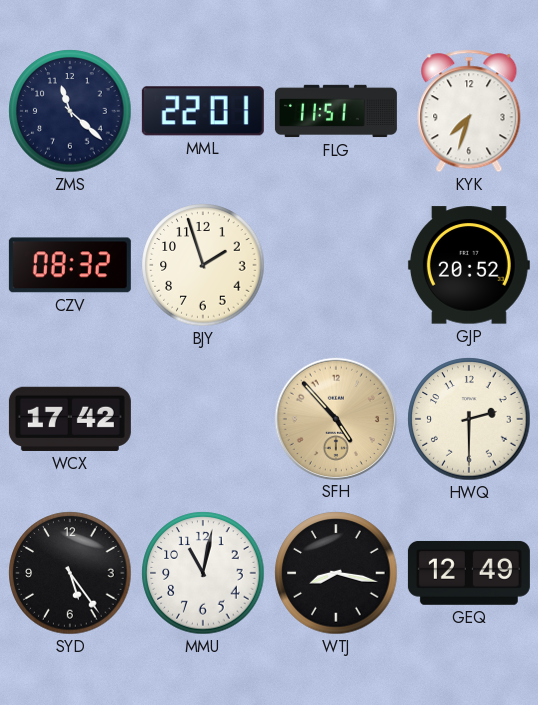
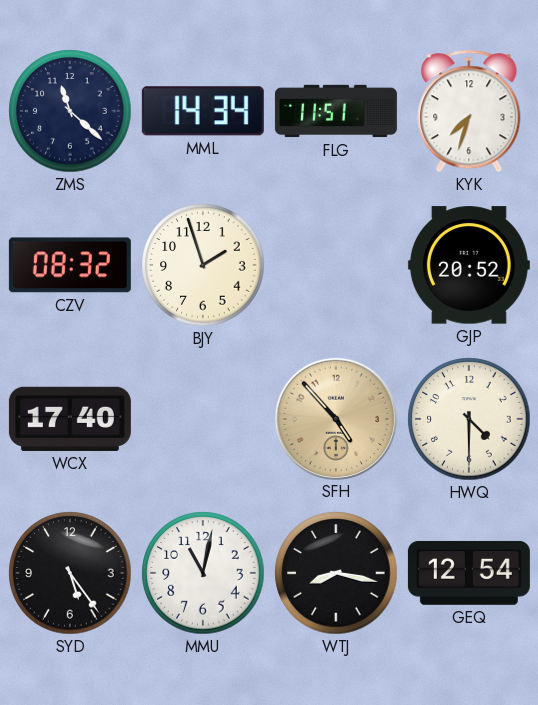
MML: 22:01 -> 14:34 (203, 111)
WCX: 17:42 -> 17:40 (70, 419)
HWQ: 2:30 -> 4:30 (469, 419)
GEQ: 12:49 -> 12:54 (469, 573)
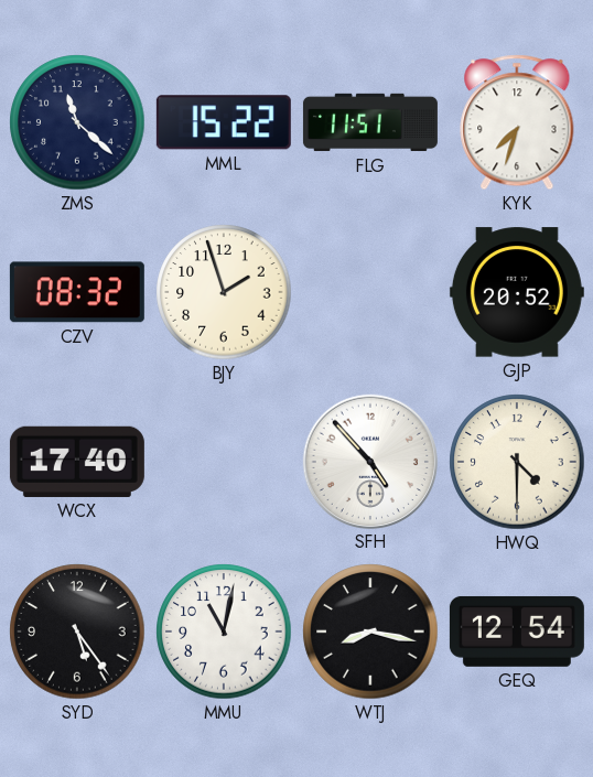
MML: 14:34 -> 15:22 (224, 122)
SFH dial: champagne -> white (369, 461)
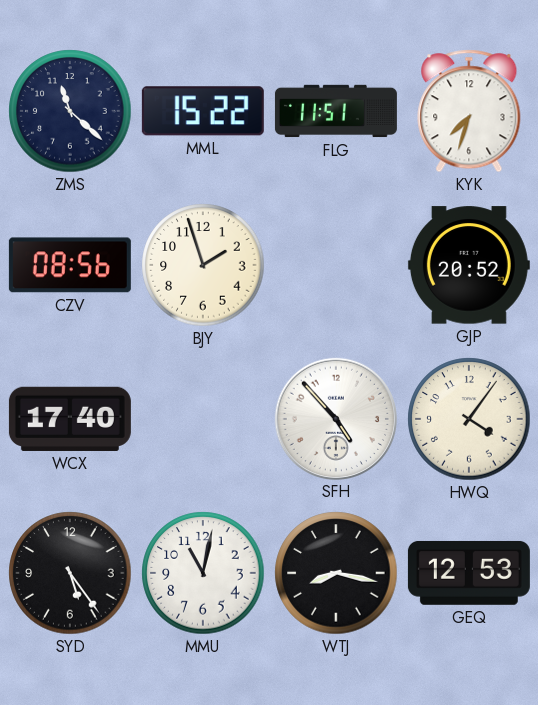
CZV: 08:32 -> 08:56 (70, 265)
HWQ: 4:30 -> 4:06 (469, 419)
GEQ: 12:54 -> 12:53 (469, 573)
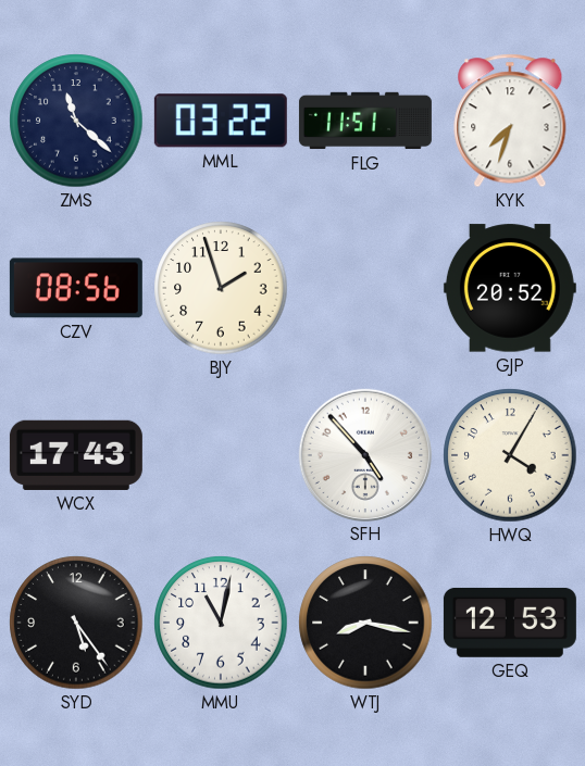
MML: 15:22 -> 03:22 (221, 121)
WCX: 17:40 -> 17:43 (76, 455)
HWQ: 4:06 -> 4:05 (510, 455)
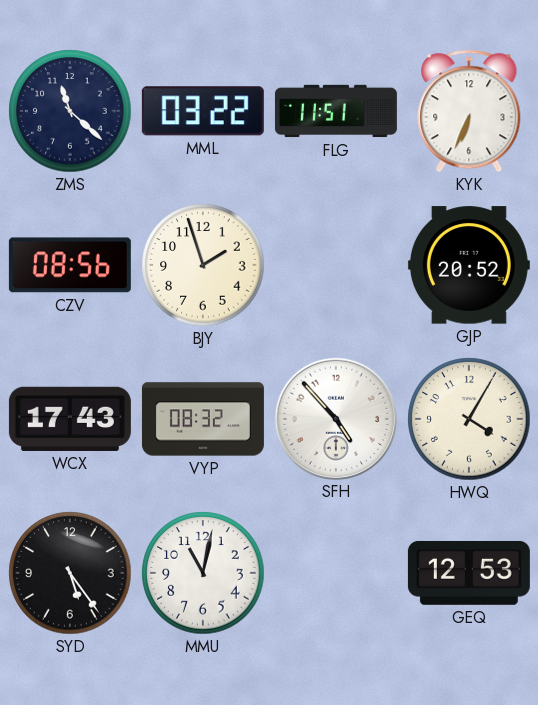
KYK: 7:33 -> 6:34 (469, 111)
VYP: none -> 08:32 (203, 419)
WTJ: 8:17 -> none (365, 623)
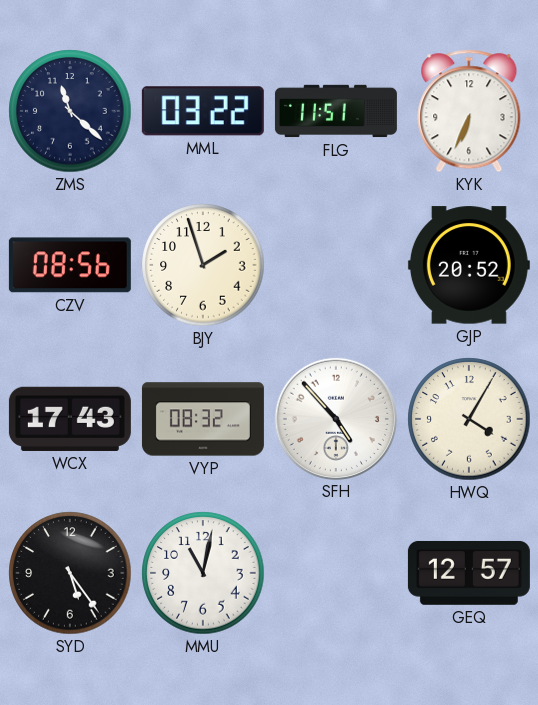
GEQ: 12:53 -> 12:57 (469, 573)
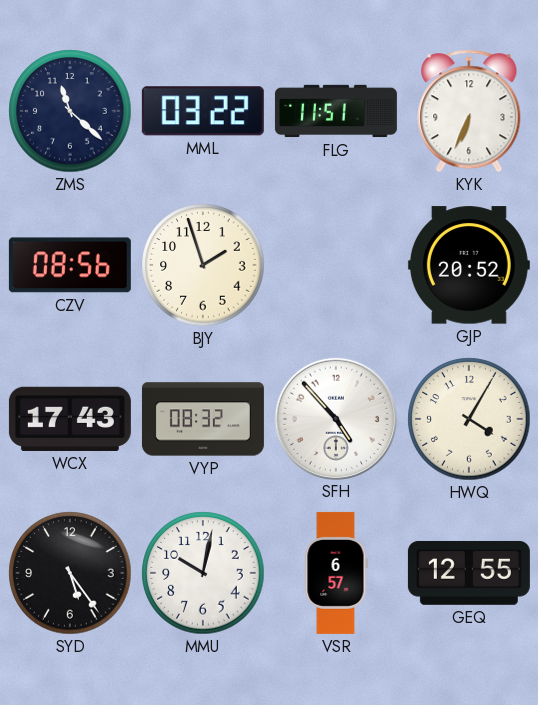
MMU: 11:02 -> 10:02 (203, 573)
VSR: none -> 6:57 (336, 573)
GEQ: 12:57 -> 12:55 (469, 573)
